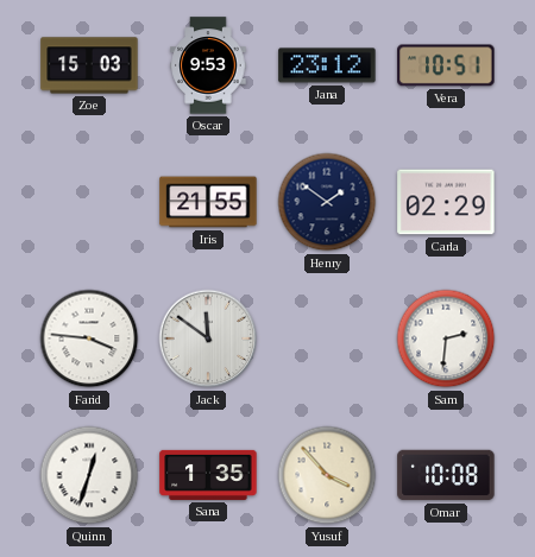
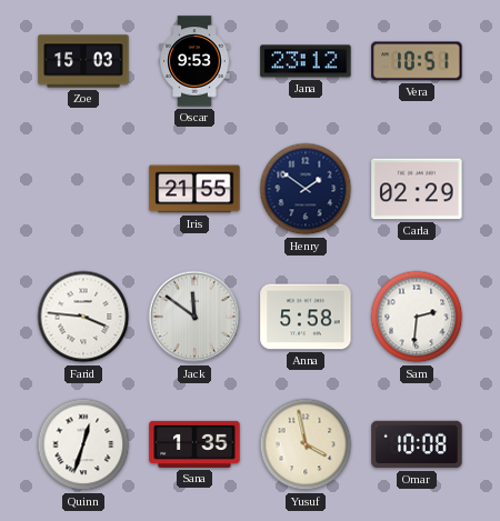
Anna: none -> 5:58 (306, 317)
Yusuf: 3:53 -> 3:58 (306, 444)
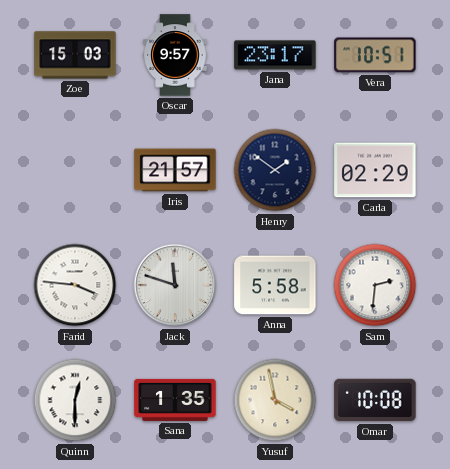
Oscar: 9:53 -> 9:57 (175, 55)
Jana: 23:12 -> 23:17 (275, 55)
Iris: 21:55 -> 21:57 (175, 170)
Jack: 11:51 -> 11:48 (175, 285)
Quinn: 12:33 -> 12:30 (75, 400)
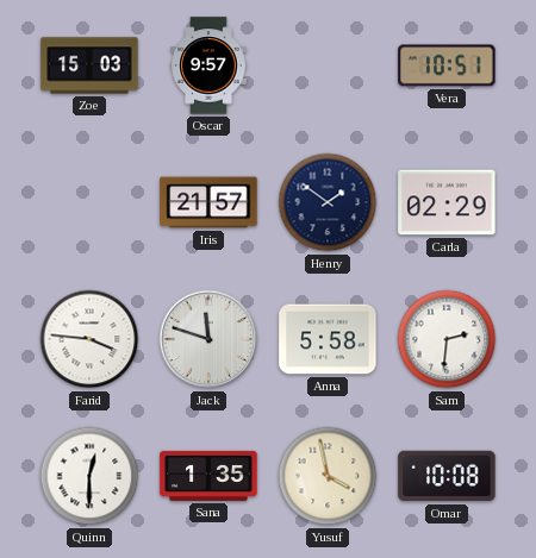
Jana: 23:17 -> none (275, 55)
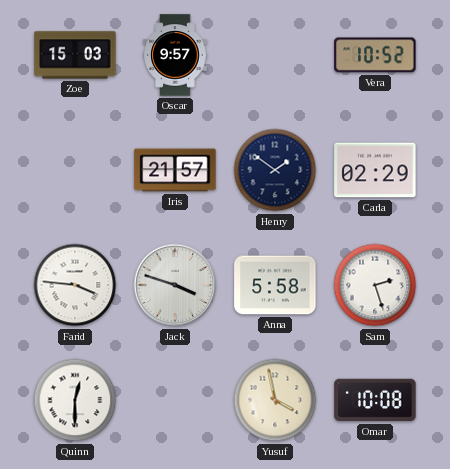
Vera: 10:51 -> 10:52 (375, 55)
Jack: 11:48 -> 3:48 (175, 285)
Sam: 2:31 -> 2:27 (375, 285)
Sana: 1:35 -> none (208, 476)
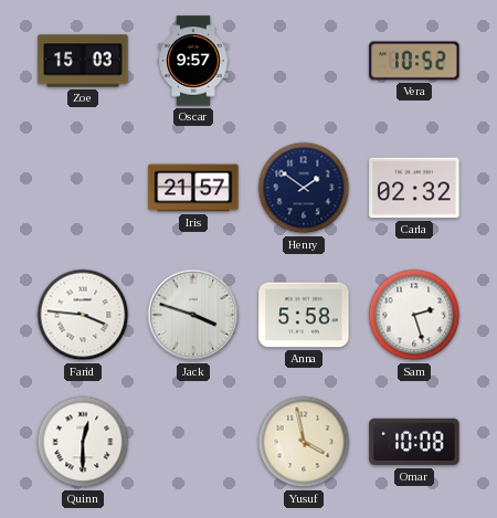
Carla: 02:29 -> 02:32 (414, 188)
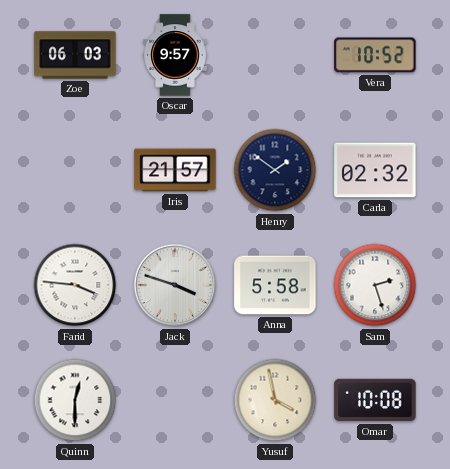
Zoe: 15:03 -> 06:03 (75, 55)
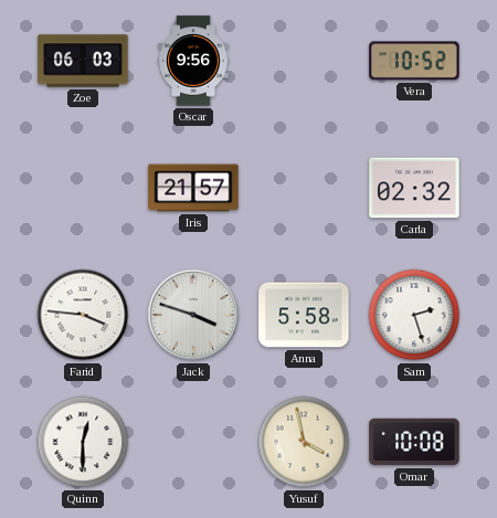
Oscar: 9:57 -> 9:56 (193, 61)
Henry: 1:51 -> none (275, 170)
